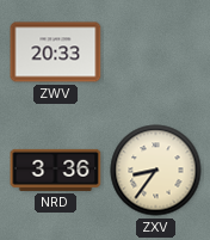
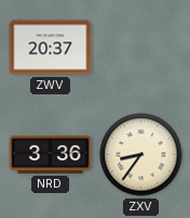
ZWV: 20:33 -> 20:37 (51, 48)
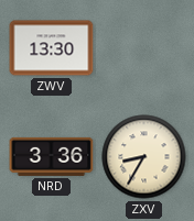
ZWV: 20:37 -> 13:30 (52, 48)
ZXV: 8:36 -> 8:35 (144, 157)
